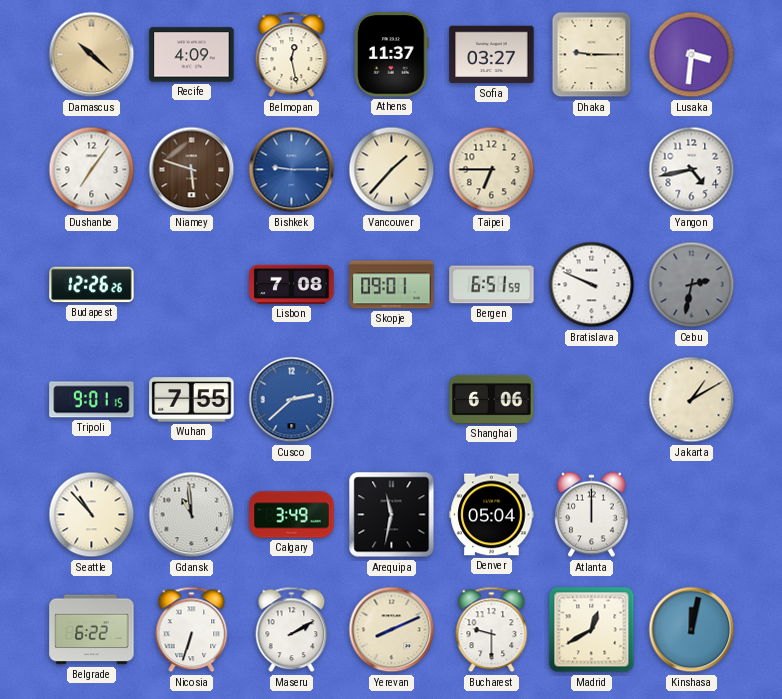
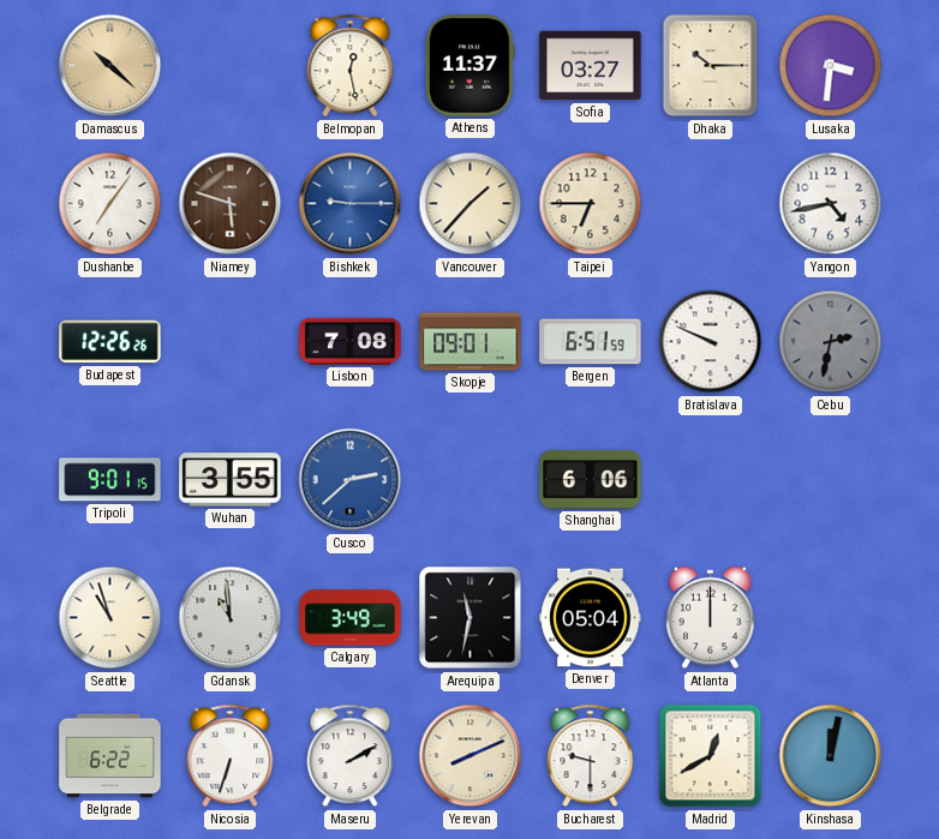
Recife: 4:09 -> none (192, 55)
Dhaka: 9:15 -> 10:15 (711, 66)
Wuhan: 7:55 -> 3:55 (231, 480)
Jakarta: 1:10 -> none (692, 400)
Seattle: 10:53 -> 10:57 (110, 618)
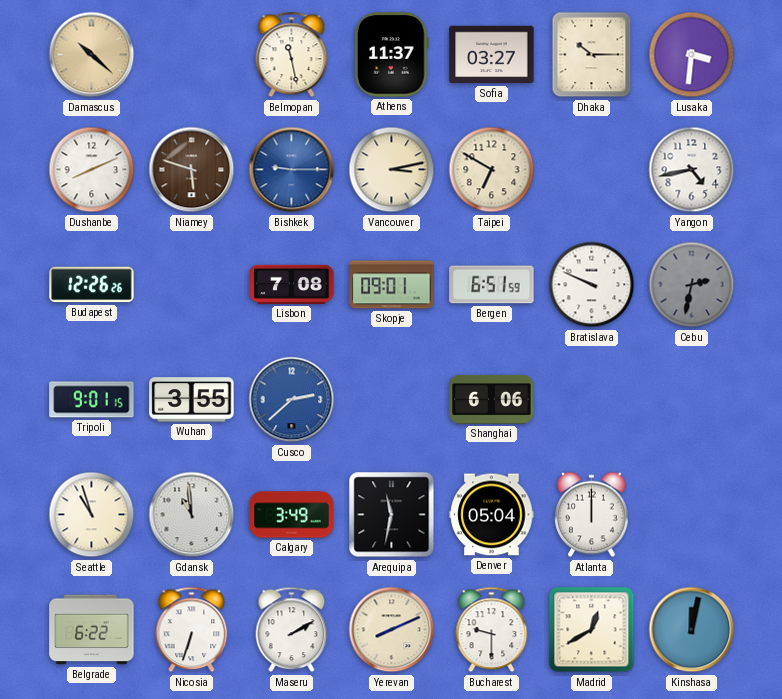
Belmopan: 12:28 -> 11:28 (292, 55)
Dushanbe: 7:06 -> 8:11 (92, 170)
Vancouver: 1:37 -> 3:13 (392, 170)
Taipei: 6:45 -> 6:50 (492, 170)
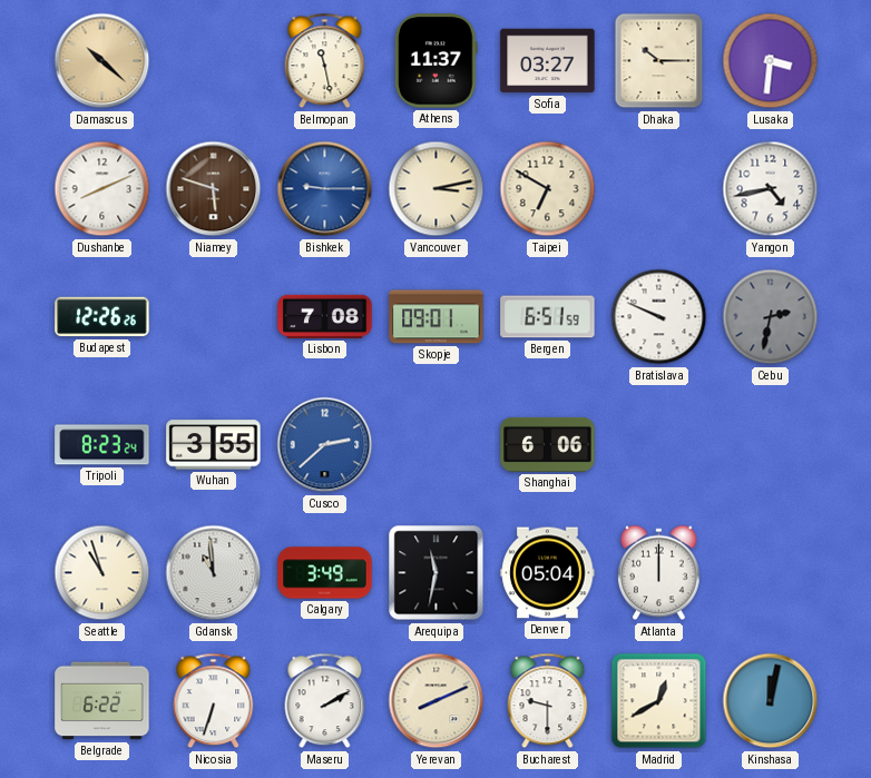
Tripoli: 9:01 -> 8:23 (102, 445)
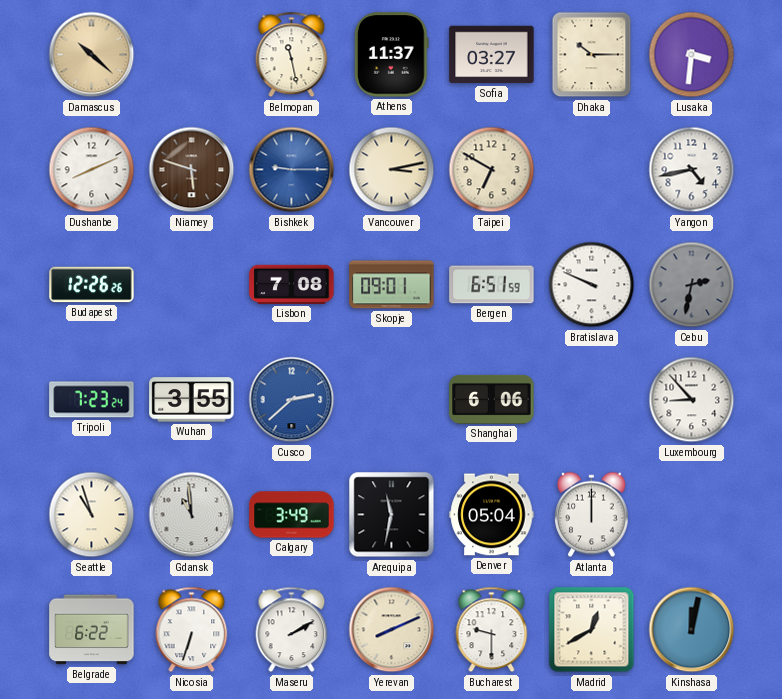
Tripoli: 8:23 -> 7:23 (92, 400)
Luxembourg: none -> 8:53 (692, 400)
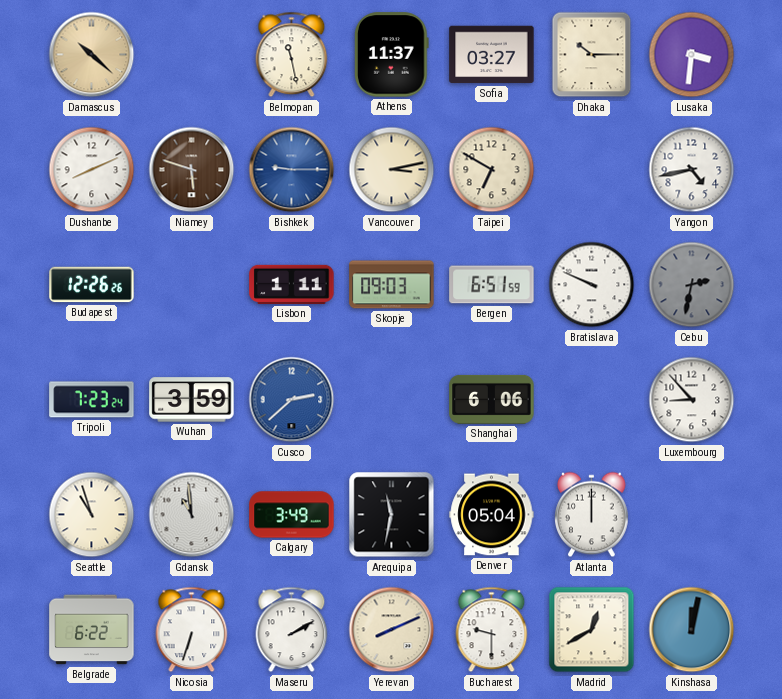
Lisbon: 7:08 -> 1:11 (292, 284)
Skopje: 09:01 -> 09:03 (392, 285)
Wuhan: 3:55 -> 3:59 (192, 400)
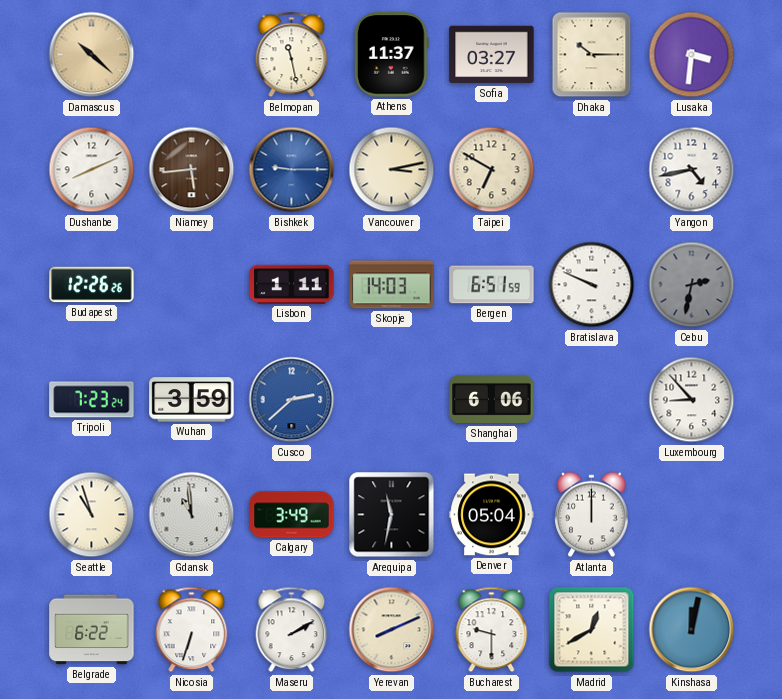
Niamey: 5:48 -> 5:44 (192, 170)
Skopje: 09:03 -> 14:03 (392, 285)
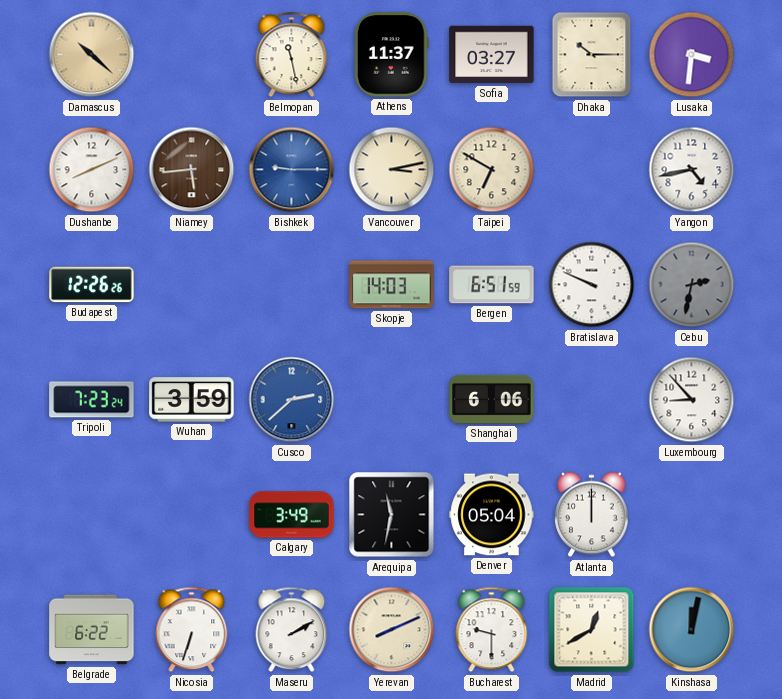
Lisbon: 1:11 -> none (292, 284)
Seattle: 10:57 -> none (92, 515)
Gdansk: 10:59 -> none (192, 515)
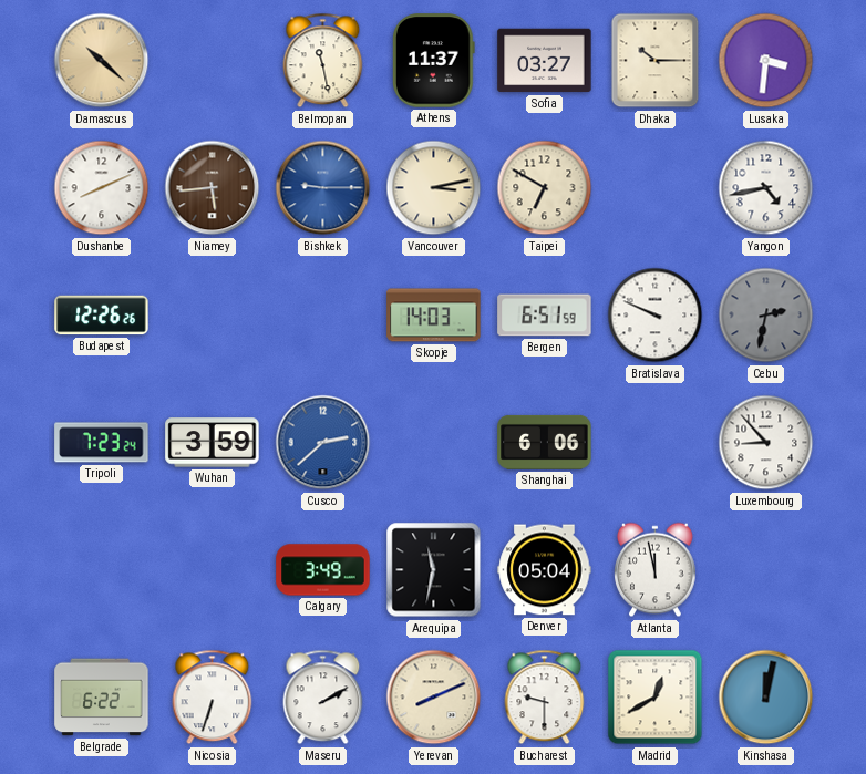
Atlanta: 12:00 -> 11:58 (656, 570)
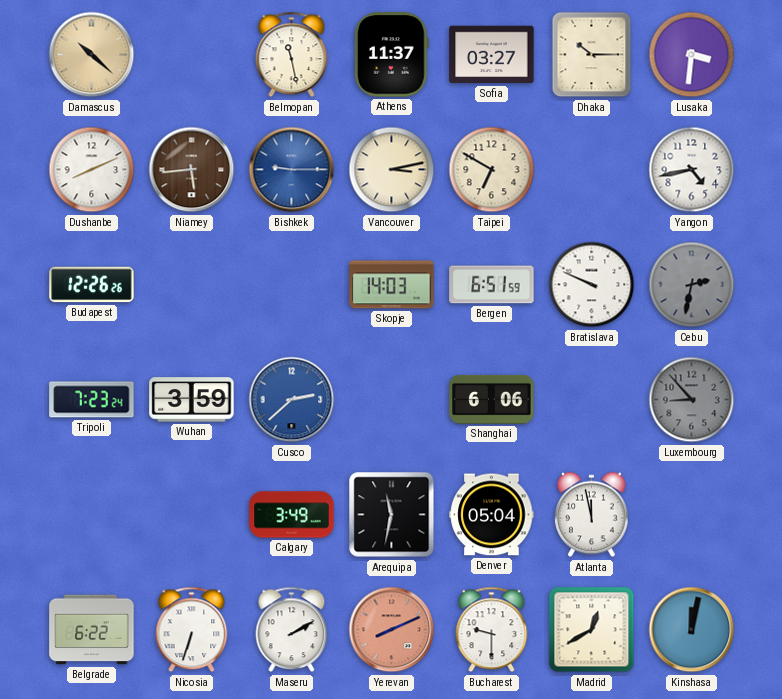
Luxembourg dial: white -> grey (692, 400)
Yerevan dial: cream -> salmon (392, 630)
